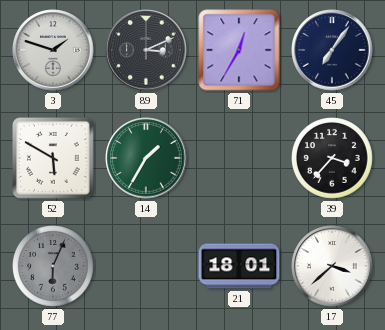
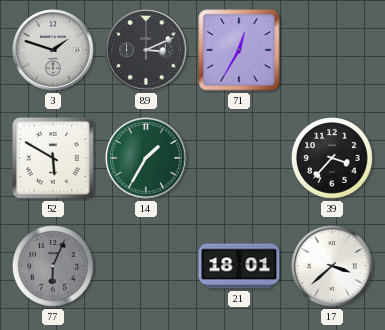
45: 7:06 -> none (332, 50)
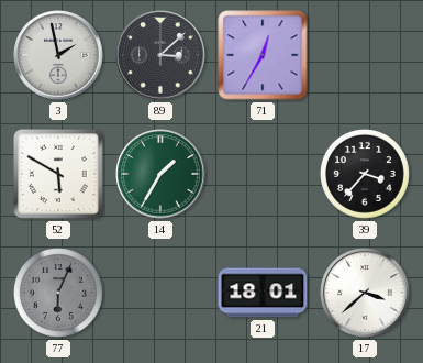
3: 1:48 -> 1:58 (58, 55)
89: 3:11 -> 3:08 (160, 55)
